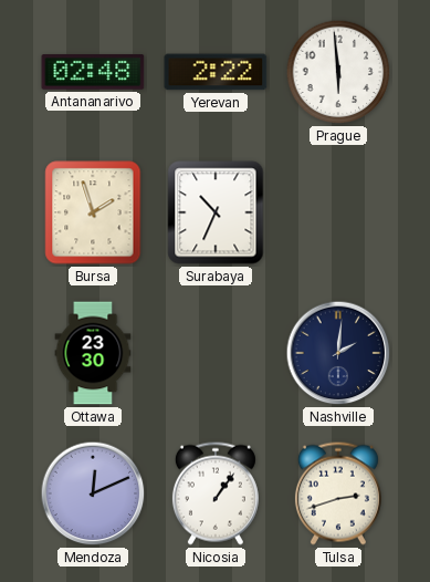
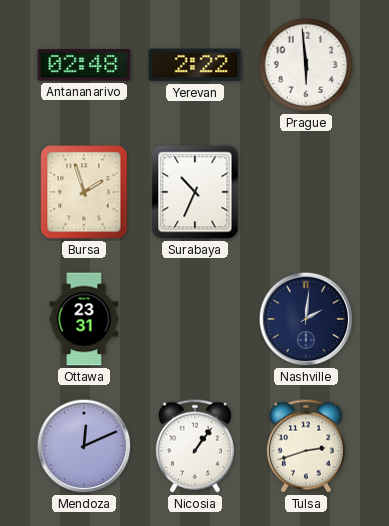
Ottawa: 23:30 -> 23:31 (84, 319)
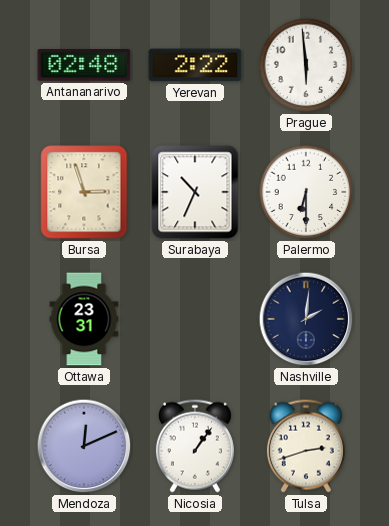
Bursa: 1:57 -> 2:57 (84, 192)
Palermo: none -> 6:30 (306, 192)
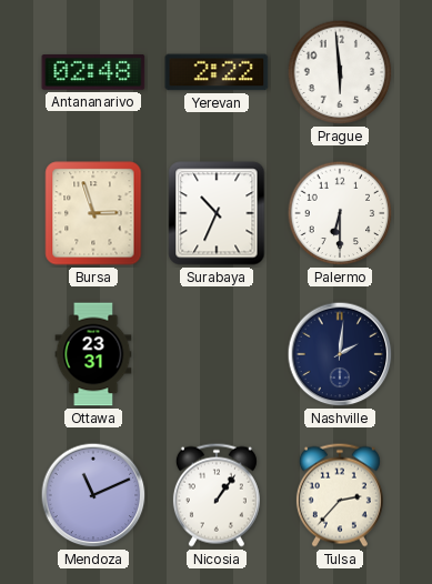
Mendoza: 12:11 -> 11:11 (93, 495)
Tulsa: 2:42 -> 2:37 (340, 495)
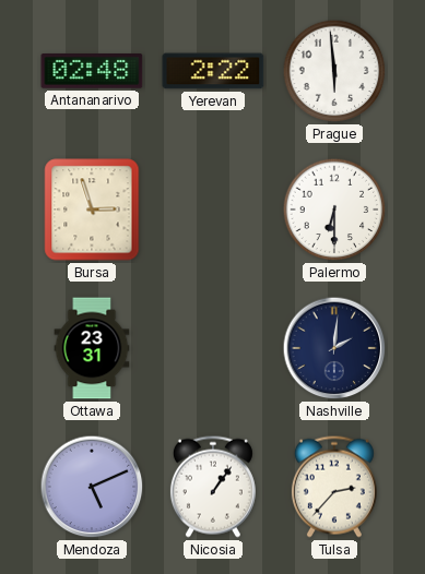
Surabaya: 10:34 -> none (217, 213)
Mendoza: 11:11 -> 5:11 (92, 487)
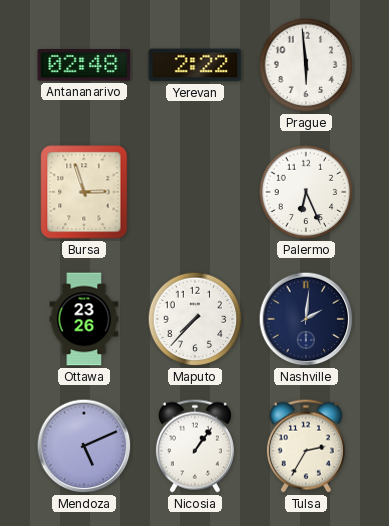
Palermo: 6:30 -> 6:26 (306, 192)
Ottawa: 23:31 -> 23:26 (84, 319)
Maputo: none -> 7:37 (195, 319)
Tulsa: 2:37 -> 2:35 (306, 446)
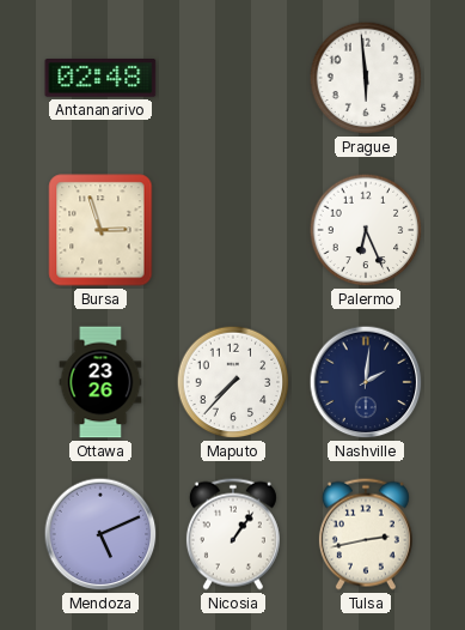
Yerevan: 2:22 -> none (195, 65)
Tulsa: 2:35 -> 2:43 (366, 534)
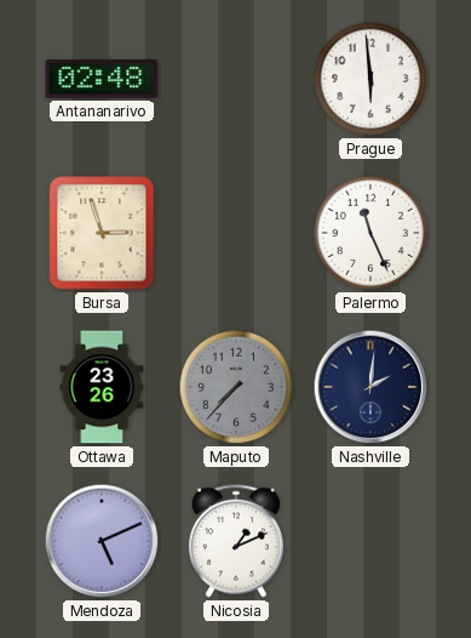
Palermo: 6:26 -> 11:26 (371, 233)
Maputo dial: white -> grey (236, 387)
Nicosia: 1:06 -> 1:11 (236, 541)
Tulsa: 2:43 -> none (366, 534)
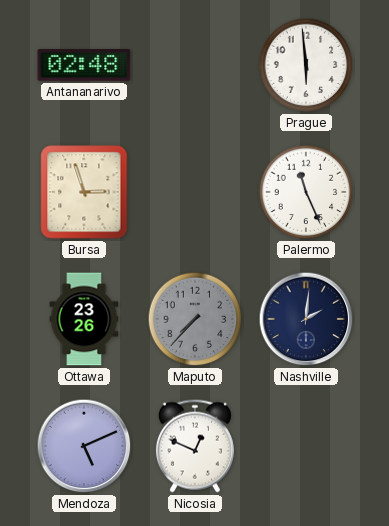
Nicosia: 1:11 -> 12:49 (195, 446)
